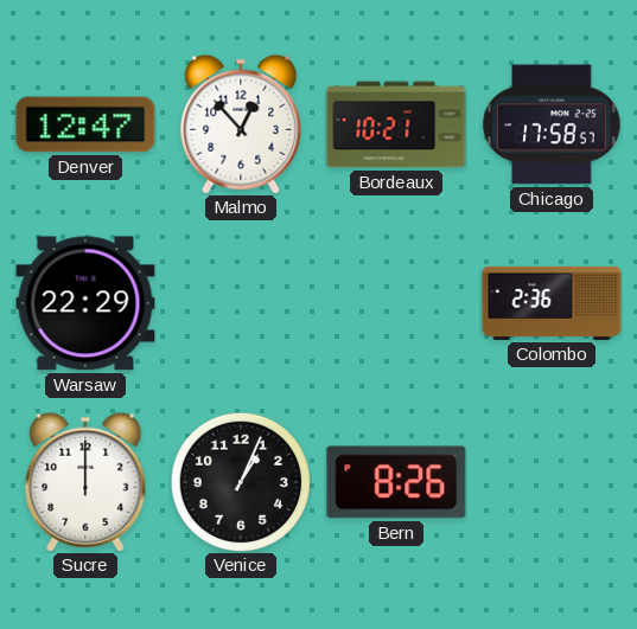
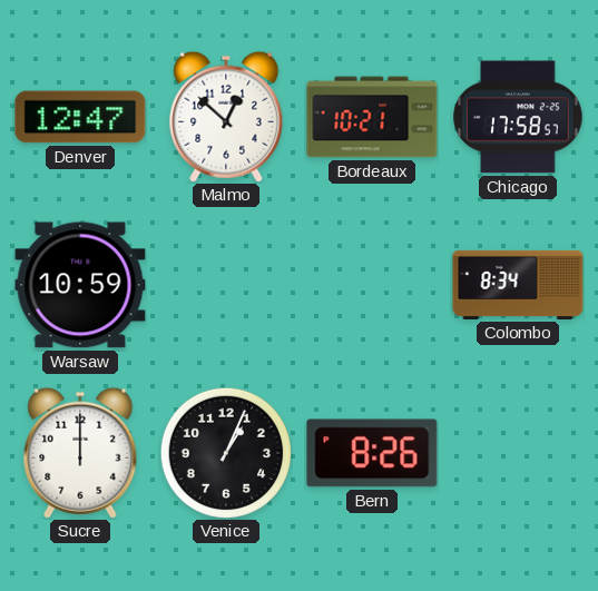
Malmo: 12:53 -> 12:52 (226, 117)
Warsaw: 22:29 -> 10:59 (80, 285)
Colombo: 2:36 -> 8:34 (518, 285)
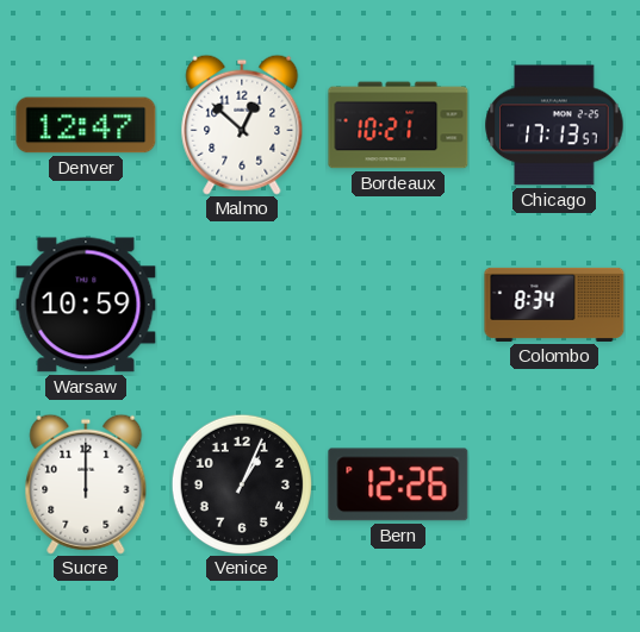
Chicago: 17:58 -> 17:13 (554, 125)
Bern: 8:26 -> 12:26 (398, 484)
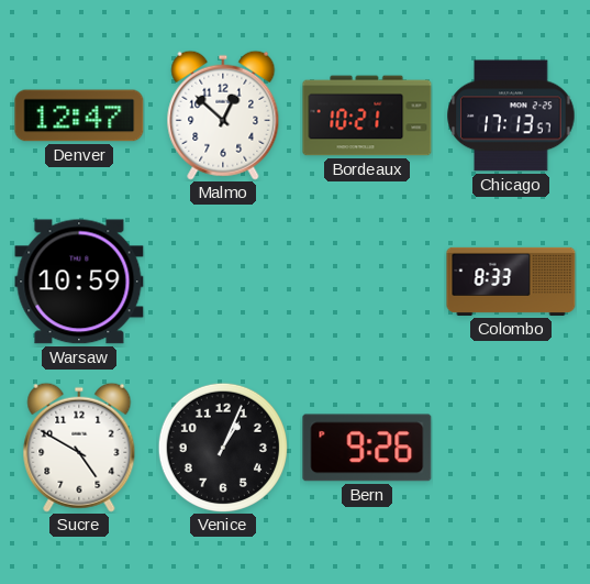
Colombo: 8:34 -> 8:33 (511, 282)
Sucre: 12:00 -> 4:50 (79, 448)
Bern: 12:26 -> 9:26 (367, 448)
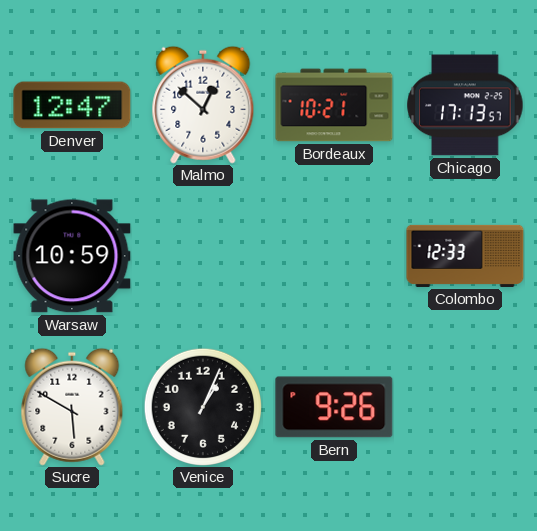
Colombo: 8:33 -> 12:33 (465, 256)
Sucre: 4:50 -> 5:50 (72, 407)
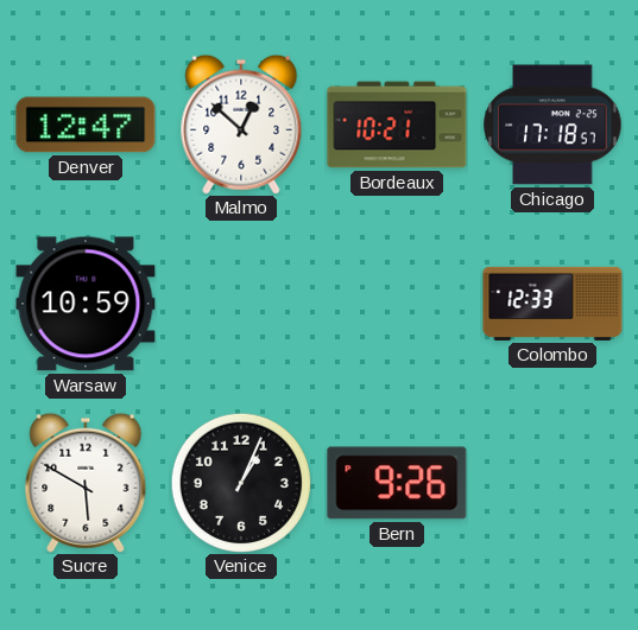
Chicago: 17:13 -> 17:18 (552, 125)
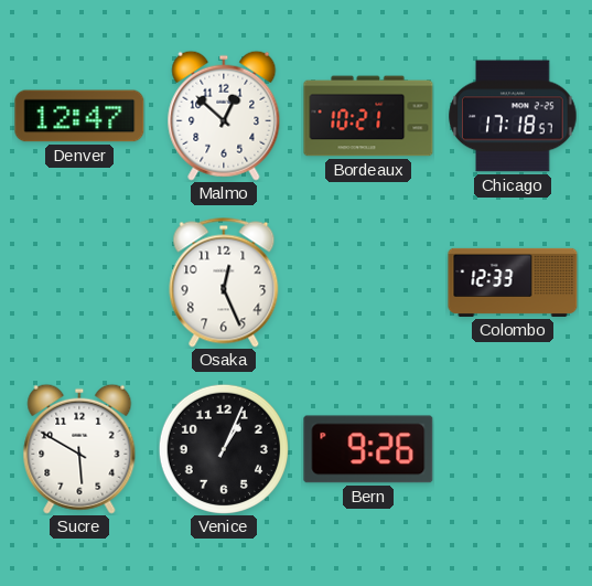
Warsaw: 10:59 -> none (86, 304)
Osaka: none -> 12:26 (224, 283)
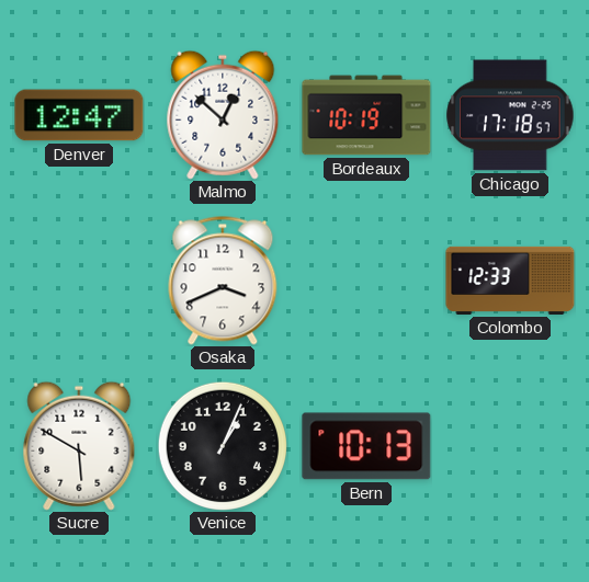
Bordeaux: 10:21 -> 10:19 (366, 115)
Osaka: 12:26 -> 3:41 (223, 281)
Bern: 9:26 -> 10:13 (366, 446)
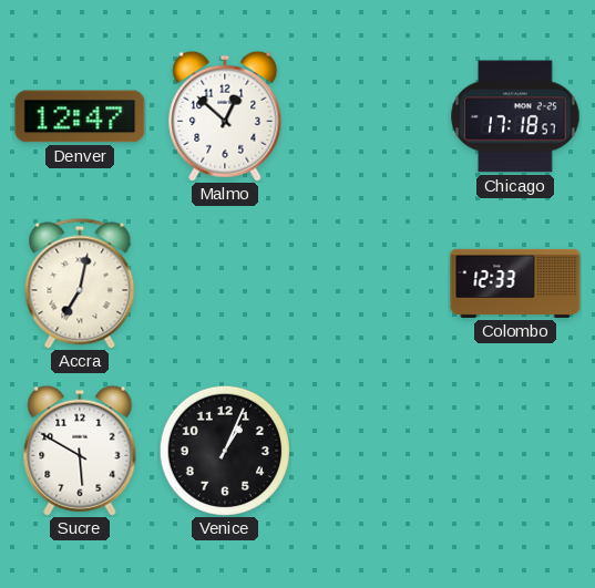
Bordeaux: 10:19 -> none (366, 115)
Accra: none -> 7:02 (80, 283)
Osaka: 3:41 -> none (223, 281)
Bern: 10:13 -> none (366, 446)
